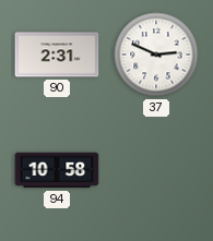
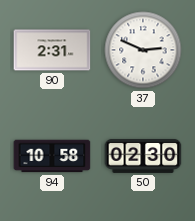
50: none -> 02:30 (143, 156)
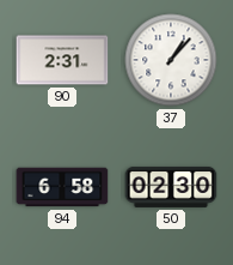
37: 2:49 -> 1:07 (171, 60)
94: 10:58 -> 6:58 (62, 187)
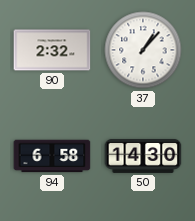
90: 2:31 -> 2:32 (52, 50)
50: 02:30 -> 14:30 (143, 156)
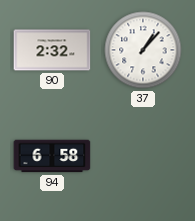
50: 14:30 -> none (143, 156)
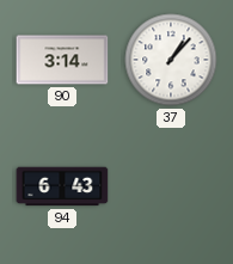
90: 2:32 -> 3:14 (62, 60)
94: 6:58 -> 6:43 (62, 186)
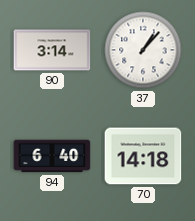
94: 6:43 -> 6:40 (52, 156)
70: none -> 14:18 (143, 156)
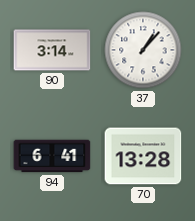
94: 6:40 -> 6:41 (52, 156)
70: 14:18 -> 13:28 (143, 156)
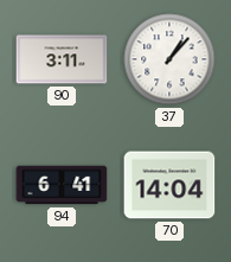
90: 3:14 -> 3:11 (62, 59)
70: 13:28 -> 14:04 (169, 185)
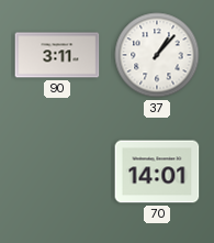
94: 6:41 -> none (62, 185)
70: 14:04 -> 14:01 (157, 172)
